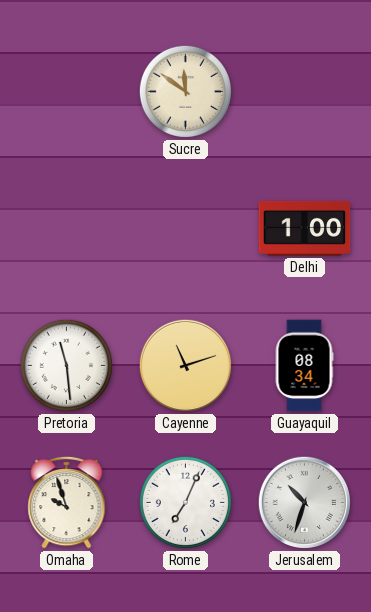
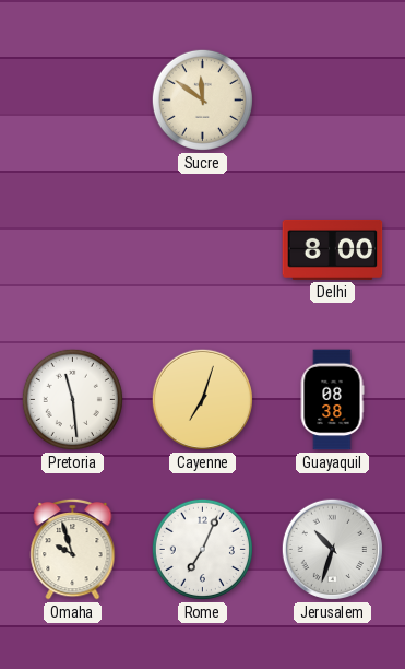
Delhi: 1:00 -> 8:00 (333, 249)
Cayenne: 11:12 -> 7:03 (202, 399)
Guayaquil: 08:34 -> 08:38 (332, 400)
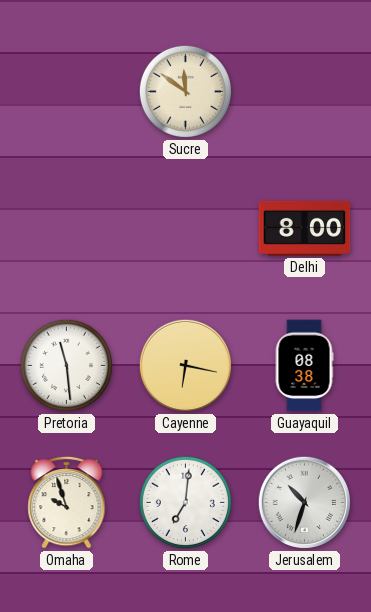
Cayenne: 7:03 -> 6:17 (185, 365)
Rome: 7:04 -> 7:01 (185, 502)
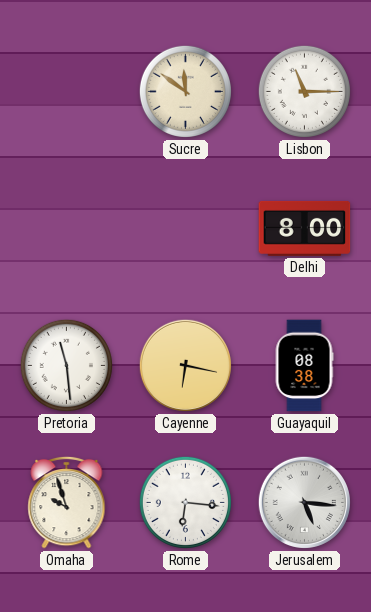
Lisbon: none -> 11:15 (304, 91)
Rome: 7:01 -> 6:16 (185, 502)
Jerusalem: 10:33 -> 5:16 (304, 502)
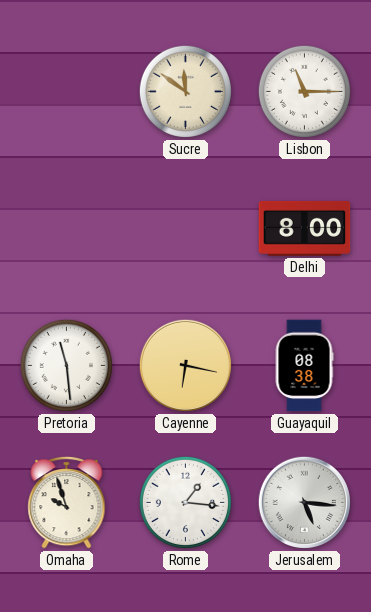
Rome: 6:16 -> 1:16 (185, 502)
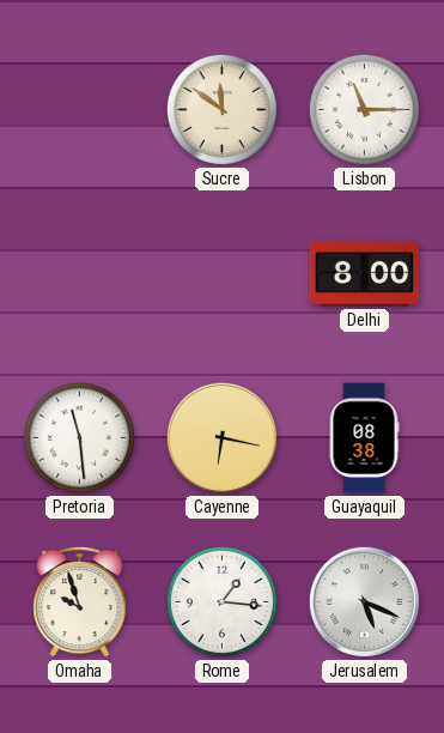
Jerusalem: 5:16 -> 5:19 (364, 601)
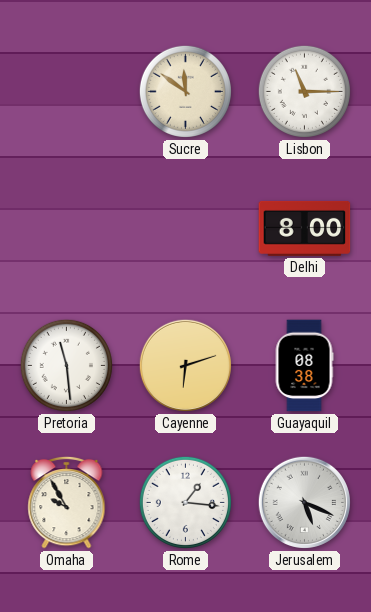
Cayenne: 6:17 -> 6:12 (185, 365)
Omaha: 9:57 -> 9:55 (67, 502)
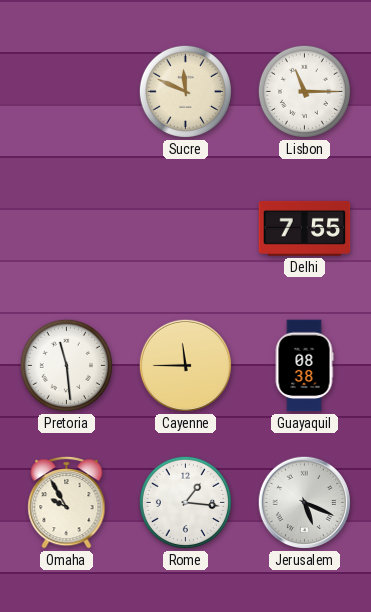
Sucre: 11:51 -> 11:49 (185, 91)
Delhi: 8:00 -> 7:55 (305, 228)
Cayenne: 6:12 -> 11:45 (185, 365)
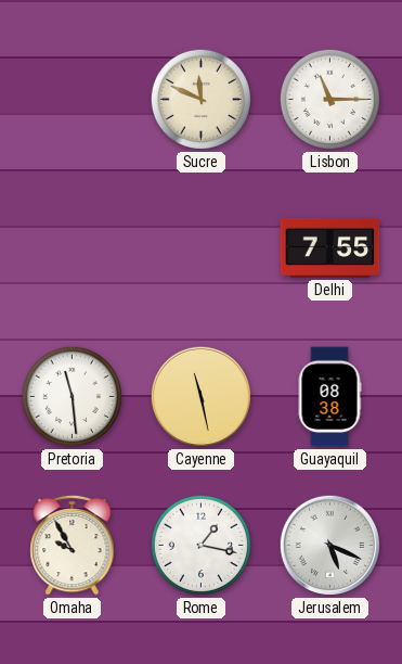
Cayenne: 11:45 -> 11:28 (200, 396)
Rome: 1:16 -> 1:17 (200, 545)
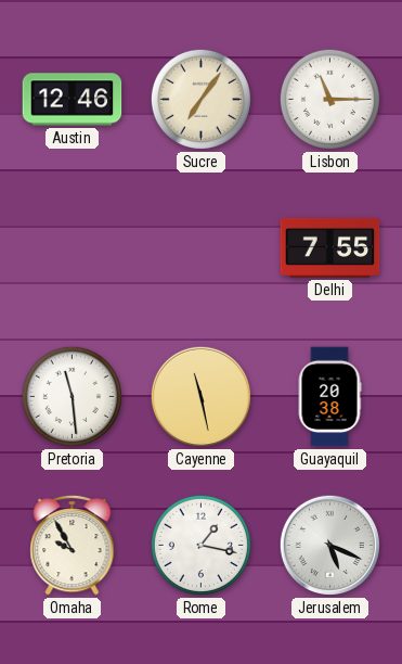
Austin: none -> 12:46 (73, 100)
Sucre: 11:49 -> 7:06 (200, 99)
Guayaquil: 08:38 -> 20:38 (329, 397)
